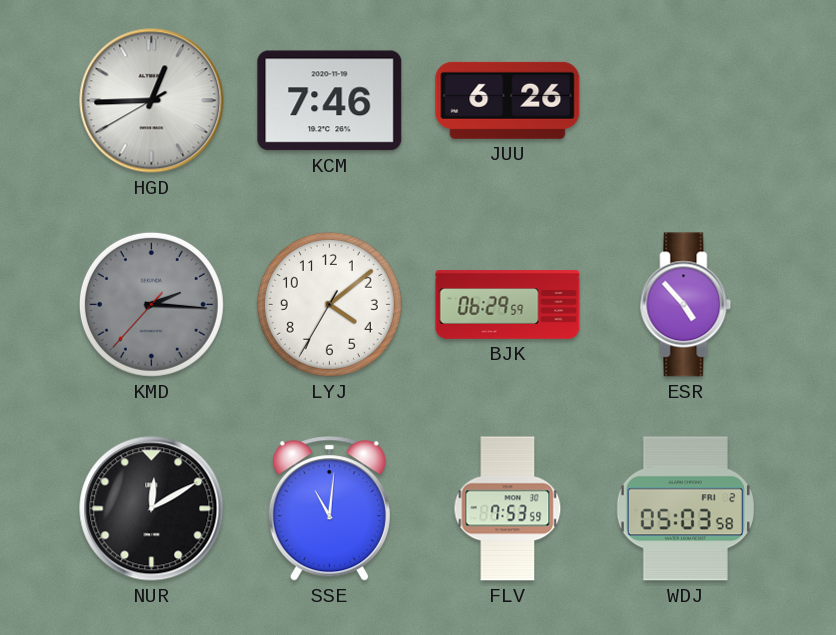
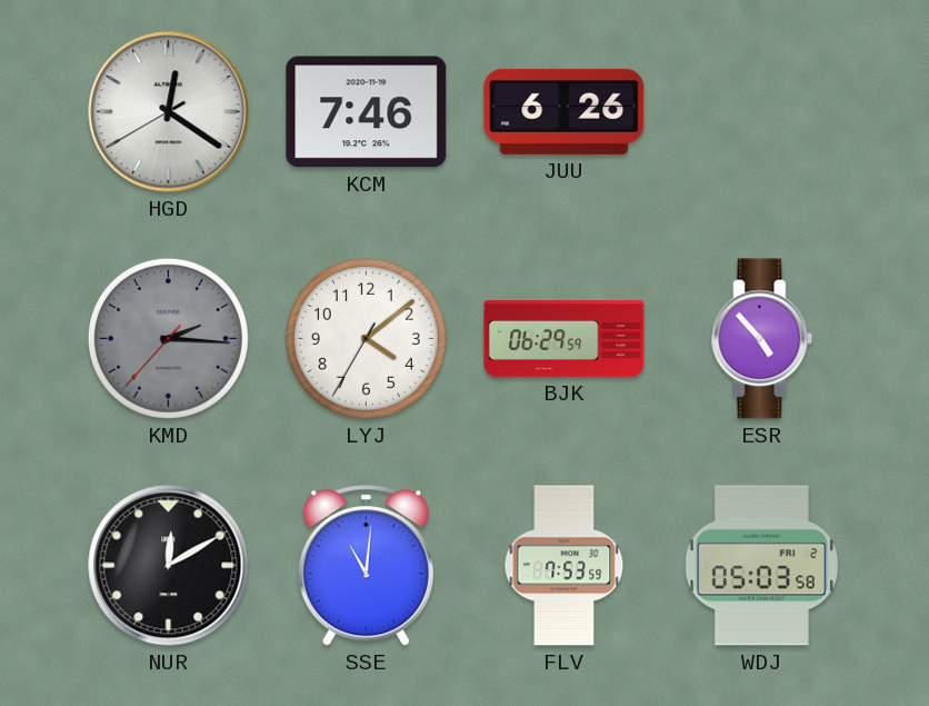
HGD: 12:44 -> 12:20 (169, 112)
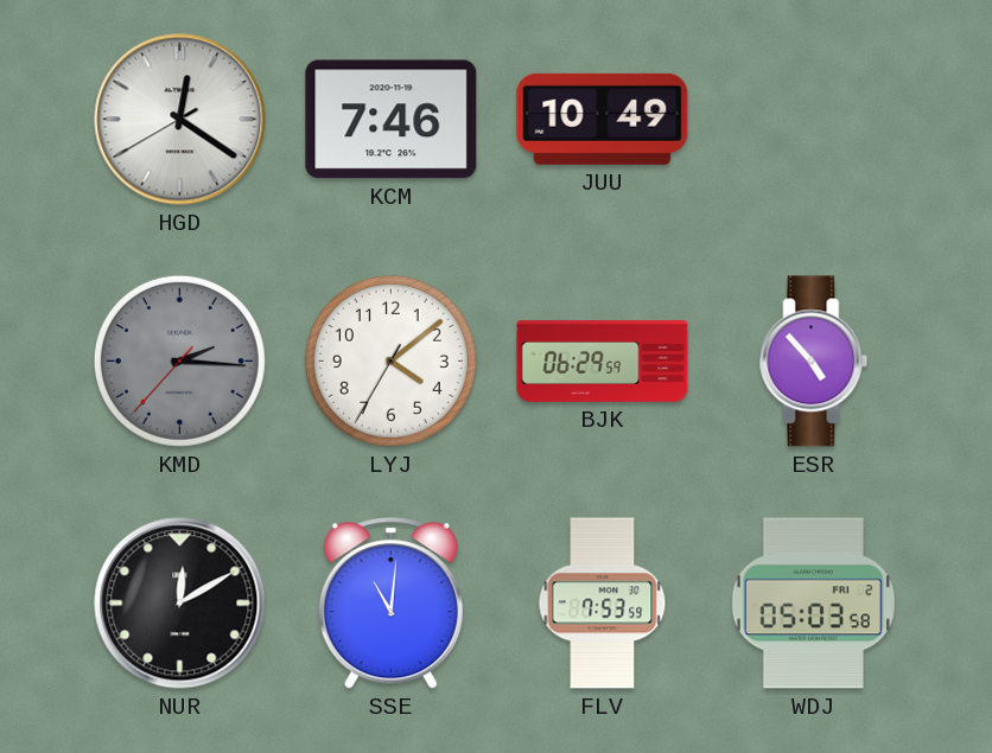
JUU: 6:26 -> 10:49 (603, 119)
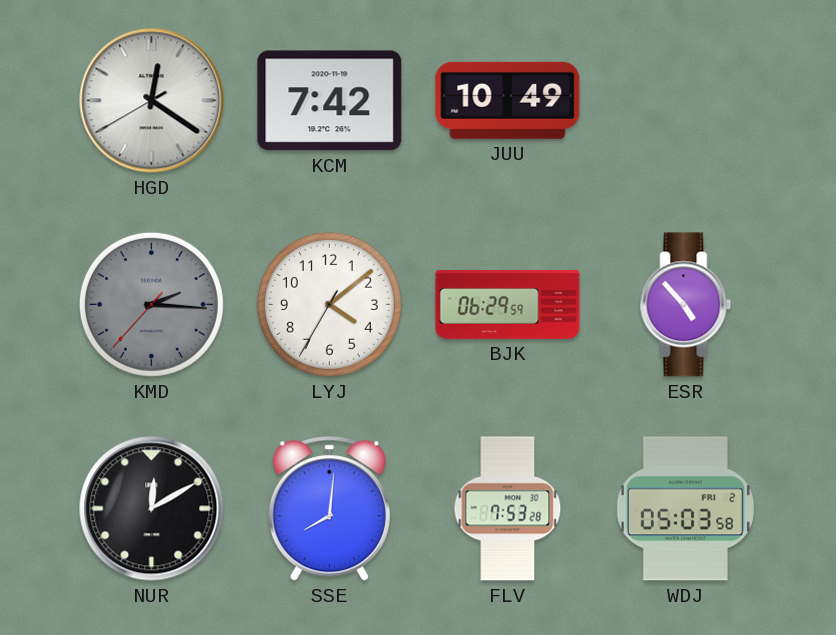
KCM: 7:46 -> 7:42 (330, 101)
SSE: 11:01 -> 8:01 (329, 509)
FLV: 7:53:59 -> 7:53:28 (508, 509)
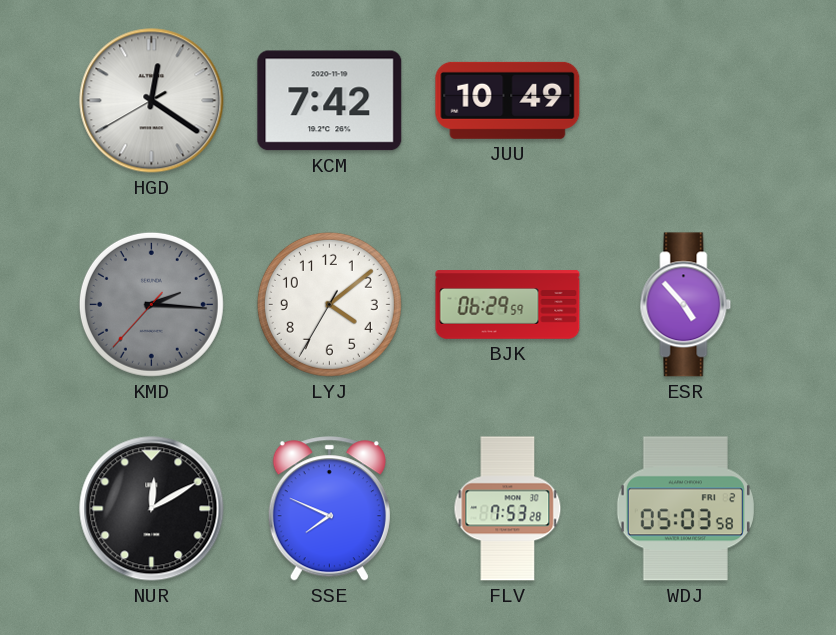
SSE: 8:01 -> 7:49 (329, 509)
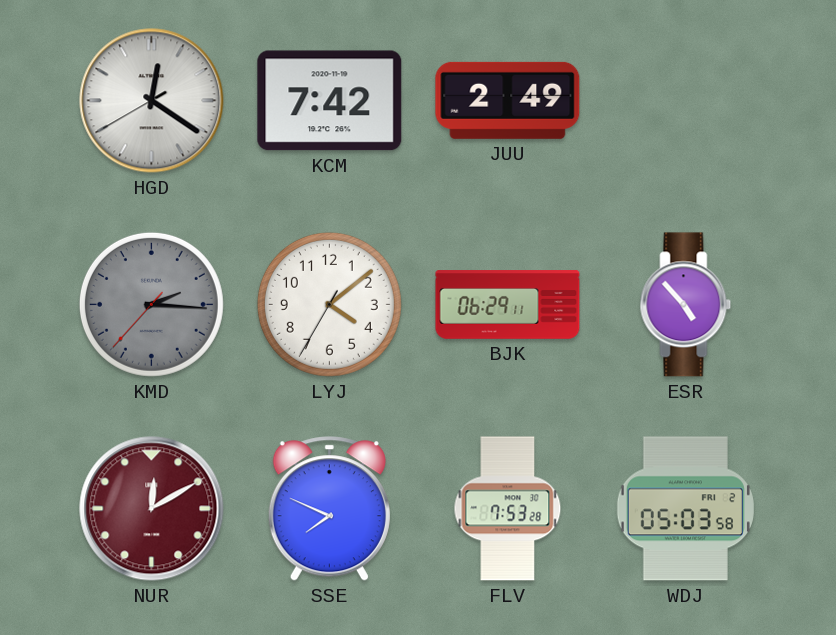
JUU: 10:49 -> 2:49 (508, 100)
BJK: 06:29:59 -> 06:29:11 (508, 305)
NUR dial: black -> burgundy (152, 509)
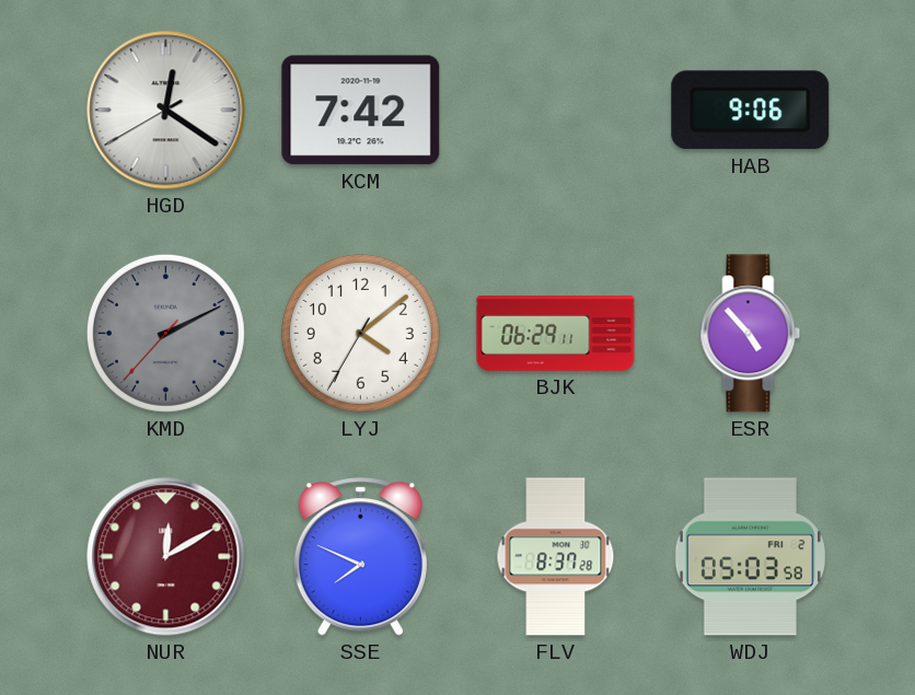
JUU: 2:49 -> none (508, 100)
HAB: none -> 9:06 (751, 111)
KMD: 2:15 -> 2:10 (165, 333)
FLV: 7:53 -> 8:37 (556, 557)
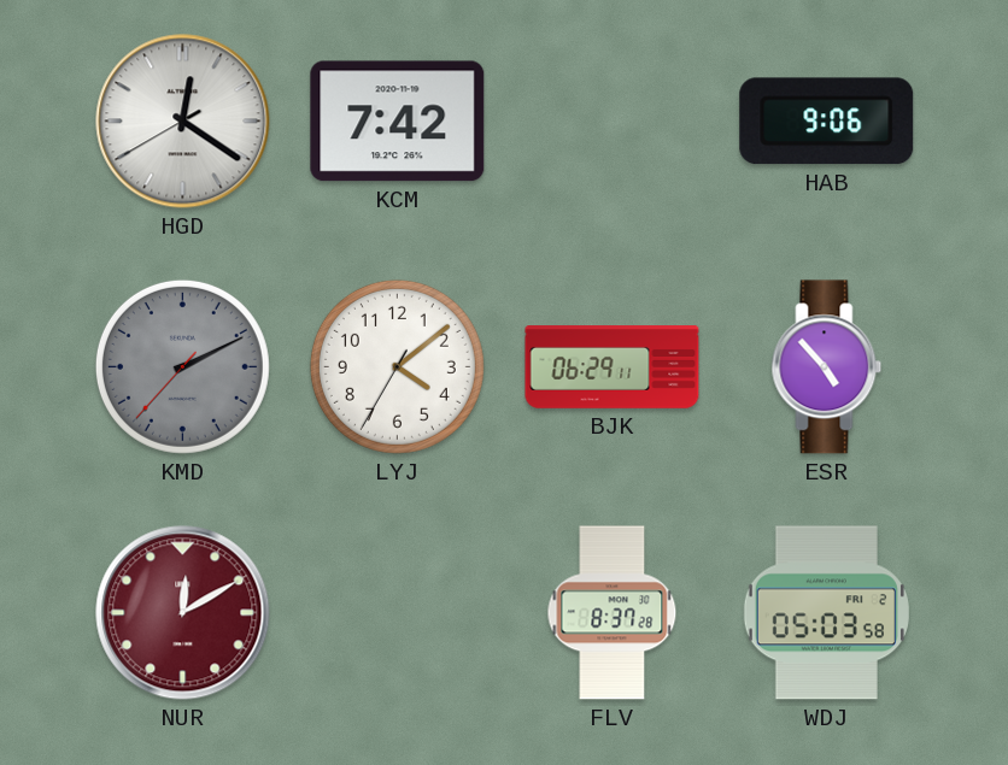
SSE: 7:49 -> none (360, 557)
